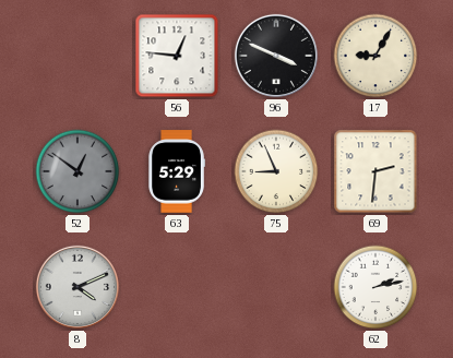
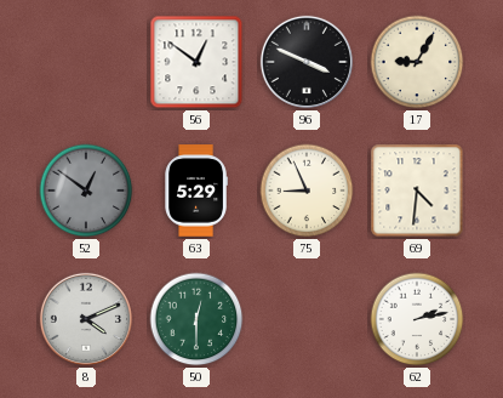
56: 12:46 -> 12:51 (196, 62)
69: 2:31 -> 4:31 (417, 191)
50: none -> 12:30 (196, 319)
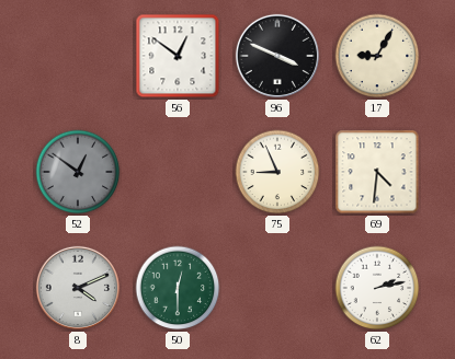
63: 5:29 -> none (196, 191)
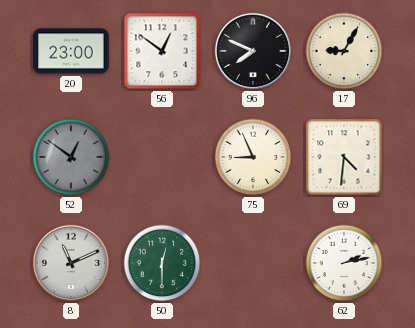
20: none -> 23:00 (71, 51)
96: 3:49 -> 7:49 (253, 51)
8: 4:11 -> 11:11 (71, 263)
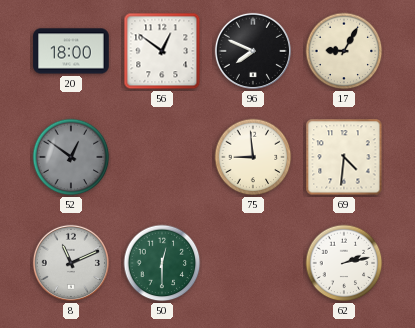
20: 23:00 -> 18:00 (71, 51)
75: 8:56 -> 8:59 (253, 157)
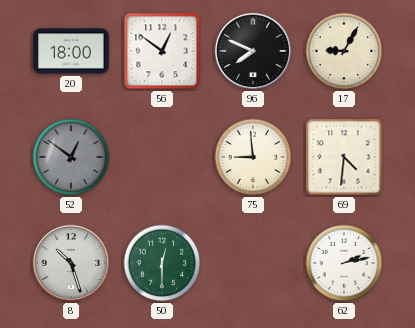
8: 11:11 -> 10:27 (71, 263)
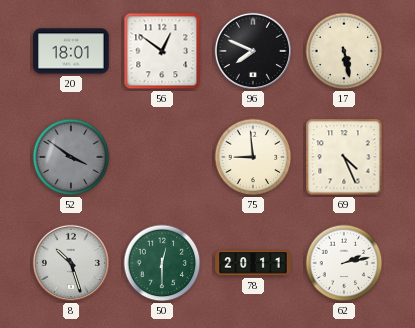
20: 18:00 -> 18:01 (71, 51)
17: 9:05 -> 5:28 (344, 51)
52: 12:51 -> 3:51 (71, 157)
69: 4:31 -> 4:26 (344, 157)
78: none -> 20:11 (253, 263)
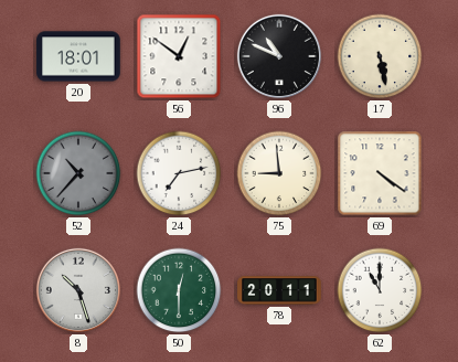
96: 7:49 -> 10:49 (279, 56)
52: 3:51 -> 10:37 (78, 173)
24: none -> 7:13 (179, 173)
69: 4:26 -> 4:21 (380, 173)
62: 2:13 -> 11:00 (380, 290)
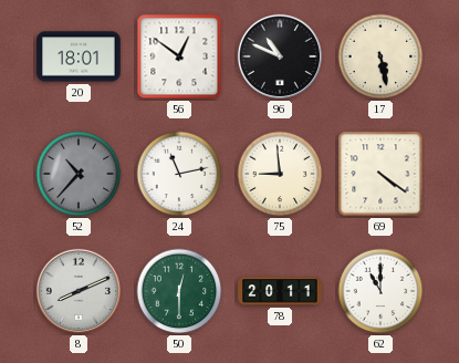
24: 7:13 -> 11:13 (179, 174)
8: 10:27 -> 8:11 (79, 291)
